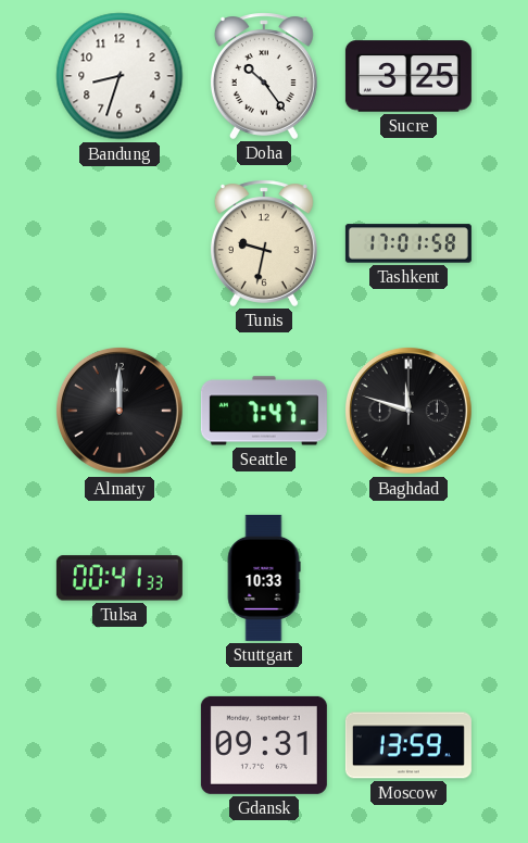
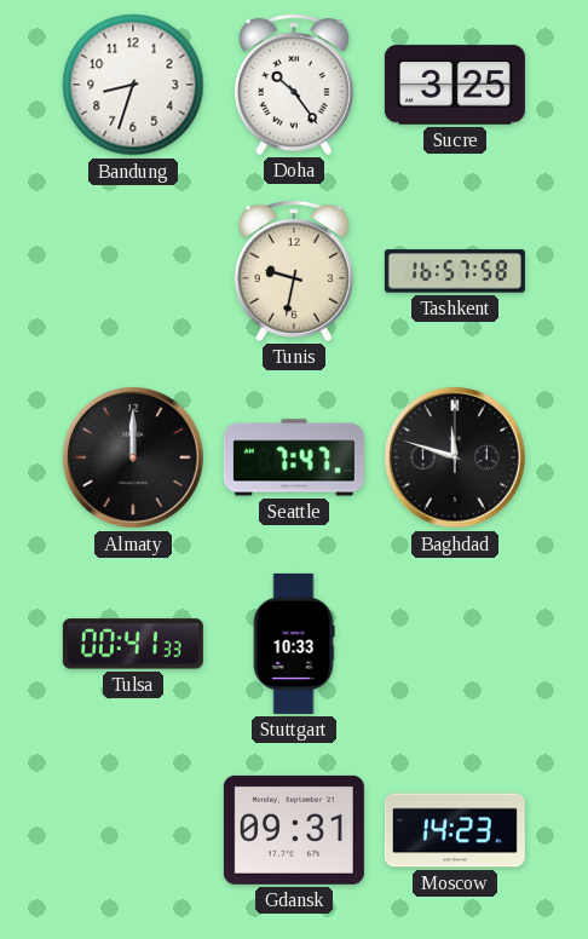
Tashkent: 17:01 -> 16:57 (455, 271)
Moscow: 13:59 -> 14:23 (455, 830)
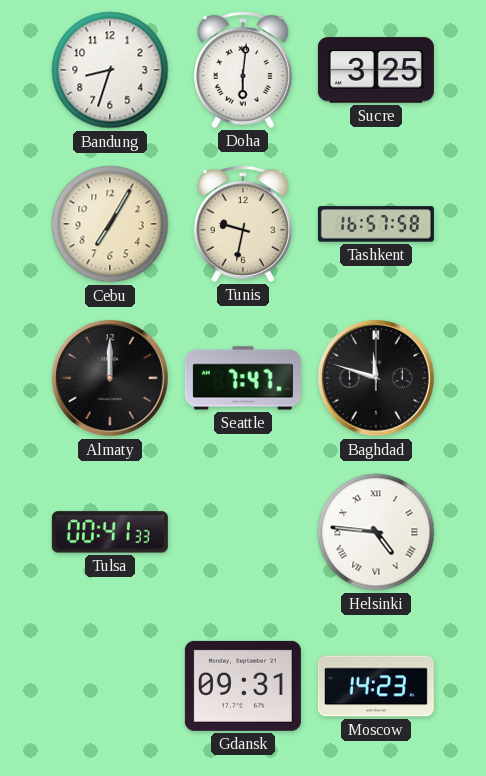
Doha: 10:24 -> 6:01 (243, 70)
Cebu: none -> 7:05 (110, 224)
Stuttgart: 10:33 -> none (294, 644)
Helsinki: none -> 4:46 (376, 532)
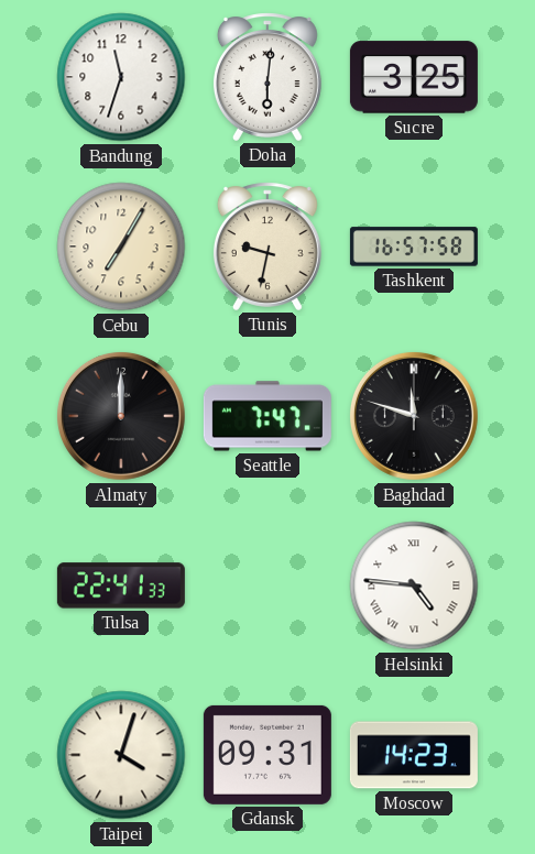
Bandung: 8:33 -> 11:33 (121, 77)
Tulsa: 00:41 -> 22:41 (121, 585)
Taipei: none -> 4:03 (121, 755)
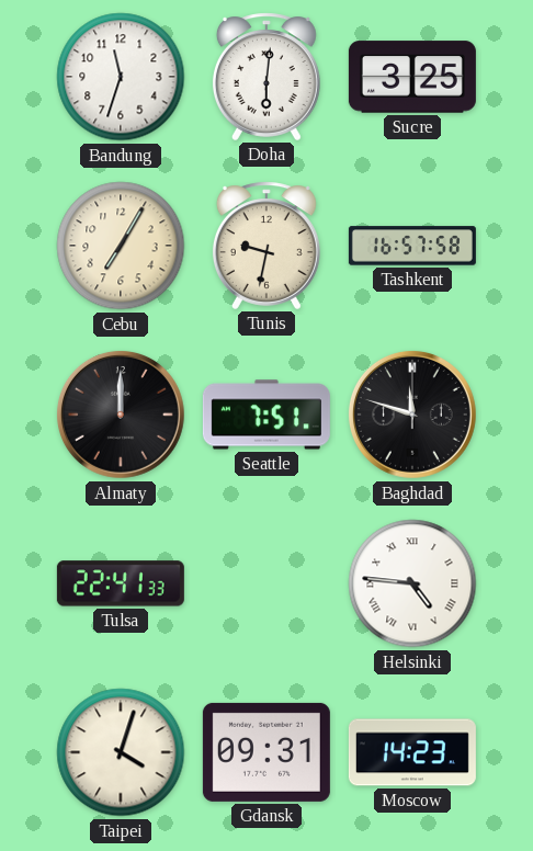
Seattle: 7:47 -> 7:51 (266, 415)
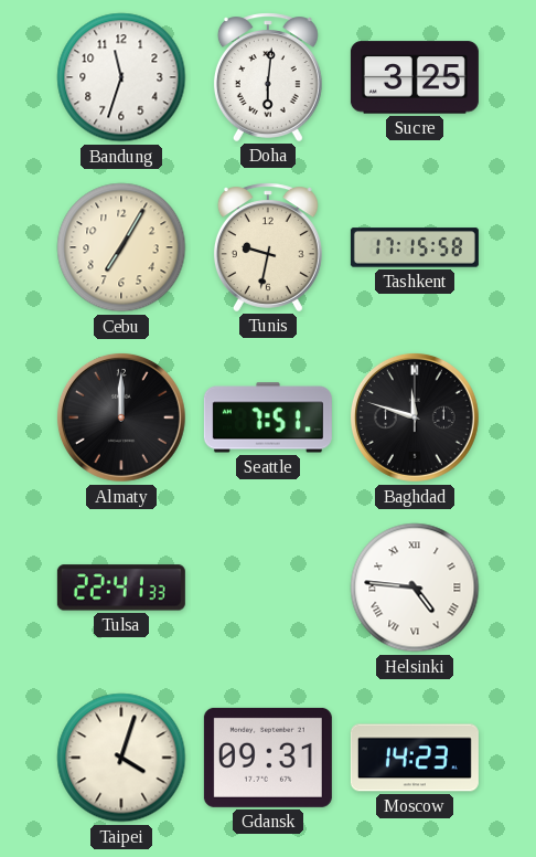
Tashkent: 16:57 -> 17:15 (415, 247)
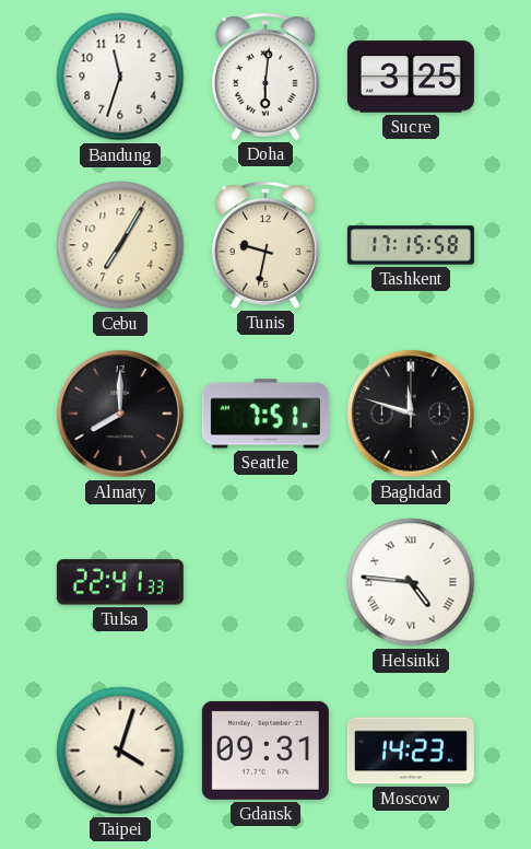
Almaty: 12:00 -> 8:00 (120, 414)
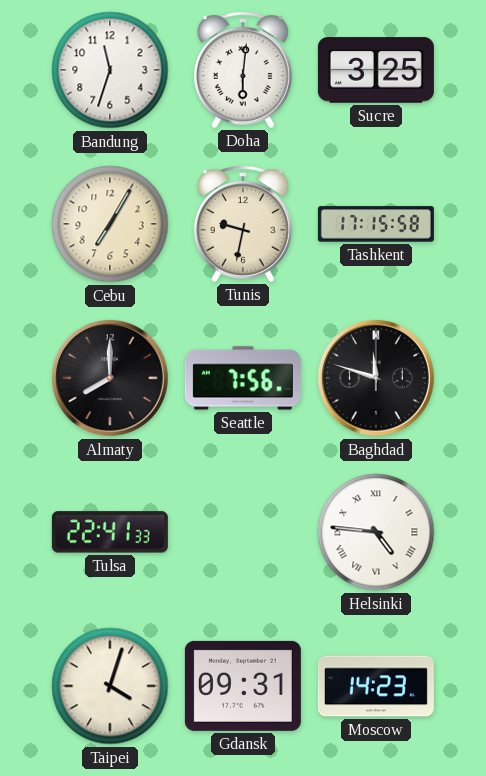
Seattle: 7:51 -> 7:56 (243, 378)
